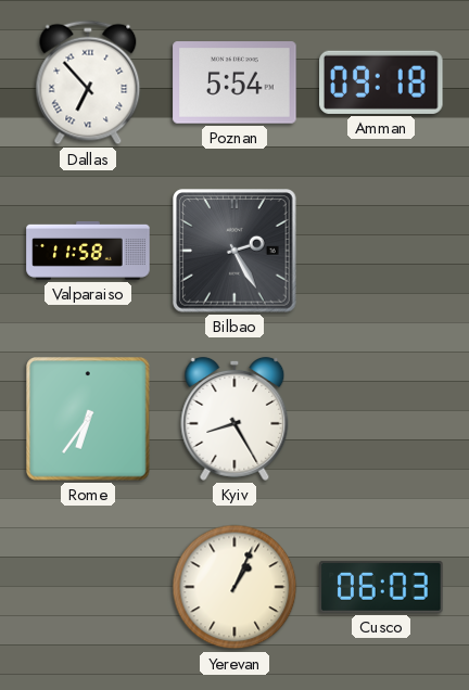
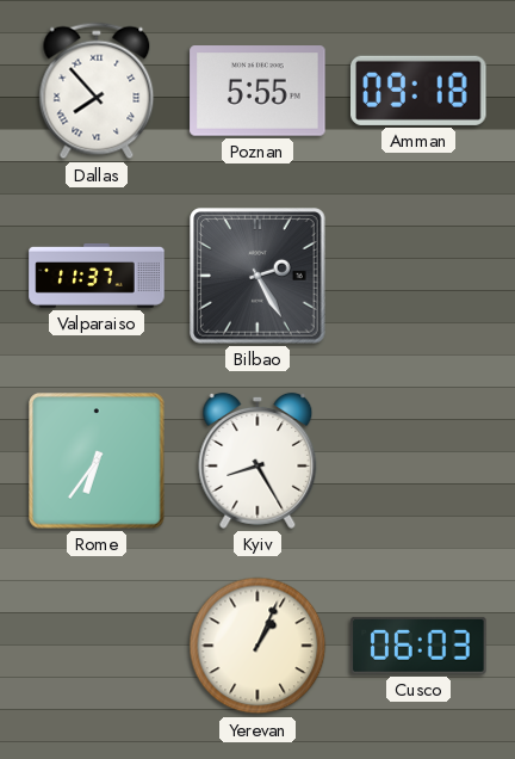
Dallas: 6:53 -> 7:53 (97, 91)
Poznan: 5:54 -> 5:55 (257, 91)
Valparaiso: 11:58 -> 11:37 (97, 276)
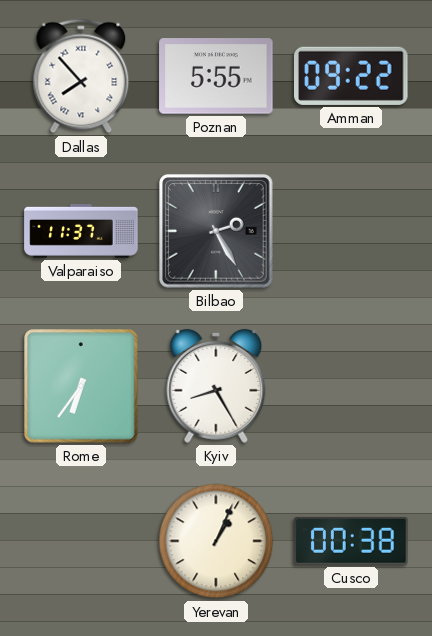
Amman: 09:18 -> 09:22 (352, 76)
Cusco: 06:03 -> 00:38 (351, 541)
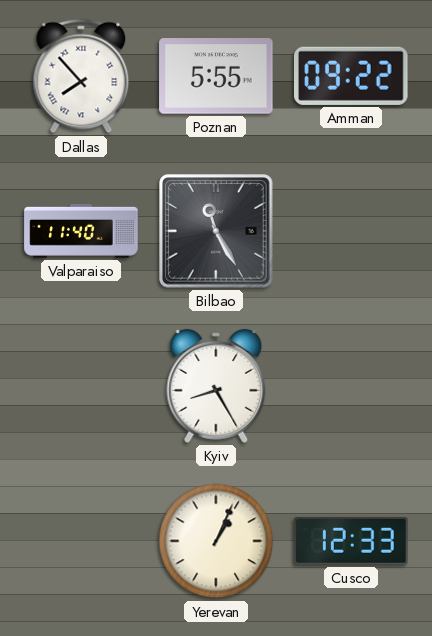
Valparaiso: 11:37 -> 11:40 (81, 231)
Bilbao: 2:25 -> 11:25 (216, 231)
Rome: 6:36 -> none (81, 386)
Cusco: 00:38 -> 12:33 (351, 541)
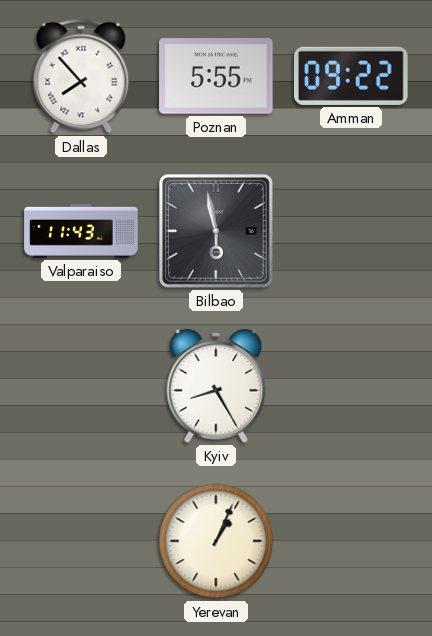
Valparaiso: 11:40 -> 11:43 (81, 231)
Bilbao: 11:25 -> 5:58 (216, 231)
Cusco: 12:33 -> none (351, 541)
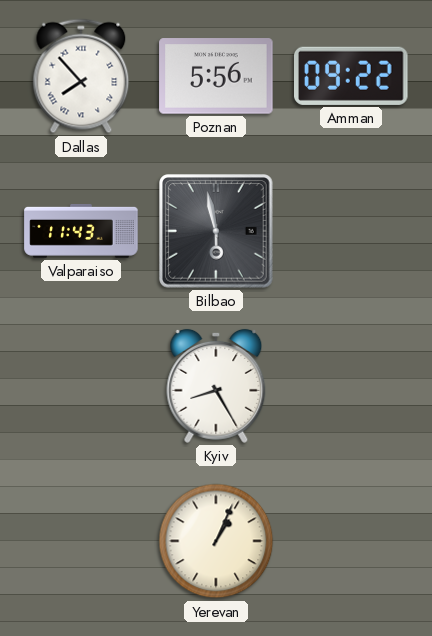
Poznan: 5:55 -> 5:56 (216, 76)
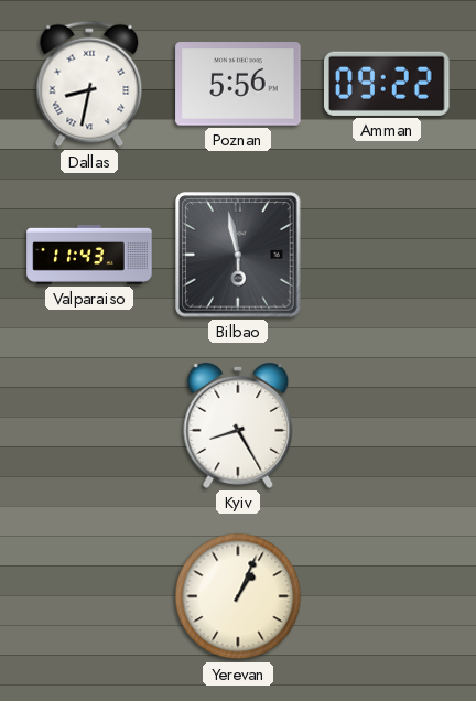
Dallas: 7:53 -> 8:32 (89, 84)
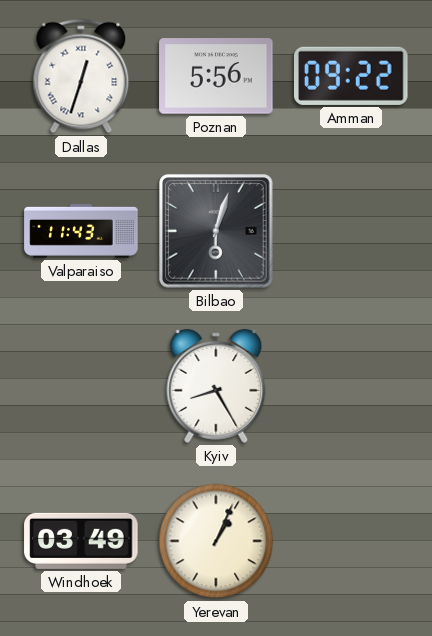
Dallas: 8:32 -> 12:33 (81, 76)
Bilbao: 5:58 -> 6:03 (216, 231)
Windhoek: none -> 03:49 (81, 541)
